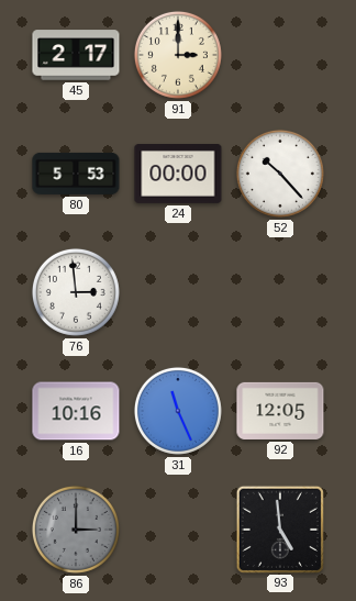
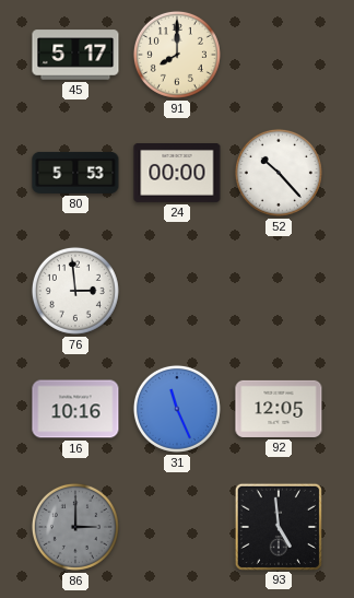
45: 2:17 -> 5:17 (75, 55)
91: 3:00 -> 8:00 (177, 55)
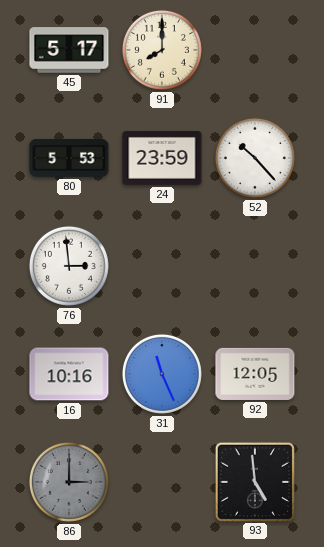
24: 00:00 -> 23:59 (162, 159)
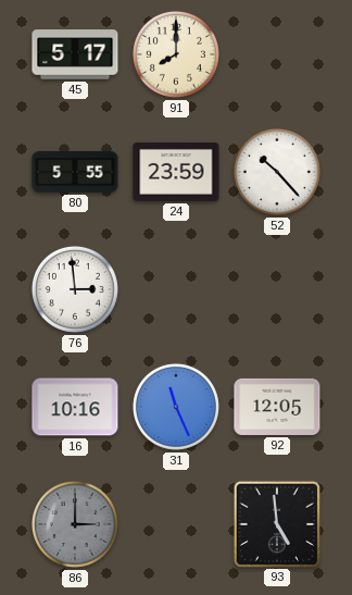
80: 5:53 -> 5:55 (75, 172)
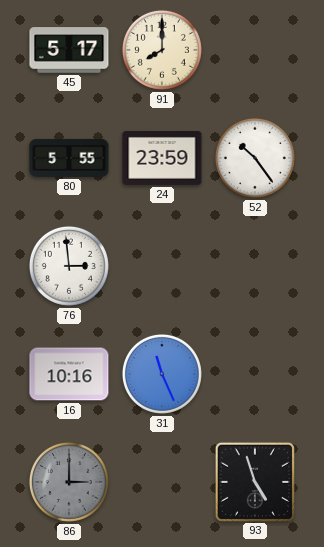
52: 10:23 -> 10:24 (255, 158)
92: 12:05 -> none (277, 407)
93: 4:59 -> 4:57 (254, 481)
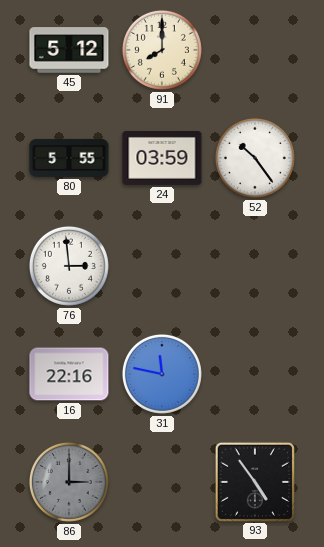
45: 5:17 -> 5:12 (69, 50)
24: 23:59 -> 03:59 (162, 159)
16: 10:16 -> 22:16 (69, 374)
31: 11:26 -> 11:47 (162, 374)
93: 4:57 -> 4:54 (254, 481)
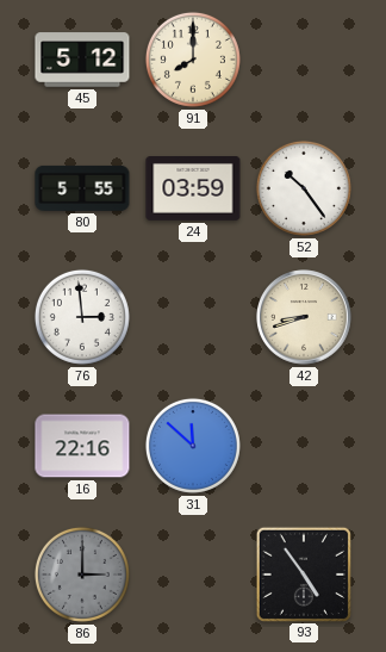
42: none -> 8:42 (304, 317)
31: 11:47 -> 11:52 (193, 446)
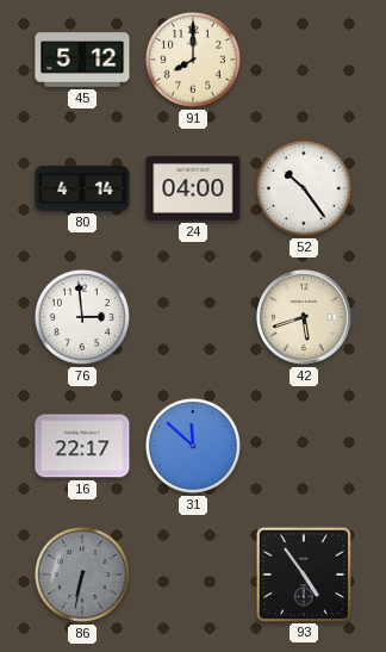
80: 5:55 -> 4:14 (82, 188)
24: 03:59 -> 04:00 (193, 190)
42: 8:42 -> 5:42 (304, 317)
16: 22:16 -> 22:17 (82, 446)
86: 3:00 -> 6:32 (82, 575)
